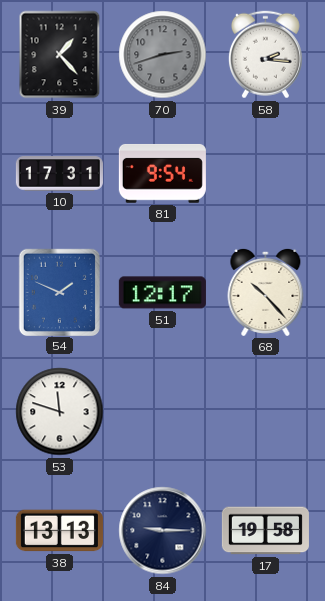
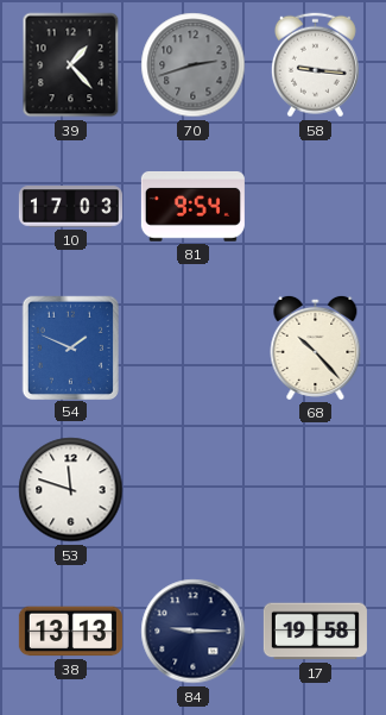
58: 2:16 -> 9:16 (315, 65)
10: 17:31 -> 17:03 (70, 207)
51: 12:17 -> none (162, 293)
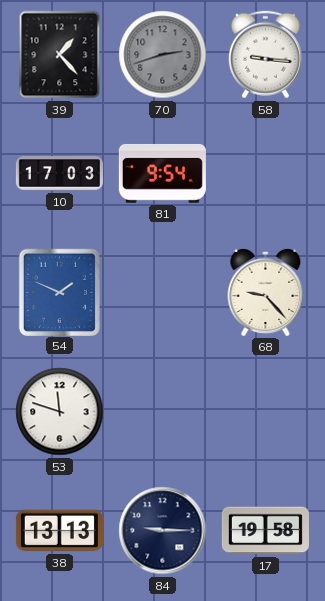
68: 10:23 -> 9:23 (266, 292)
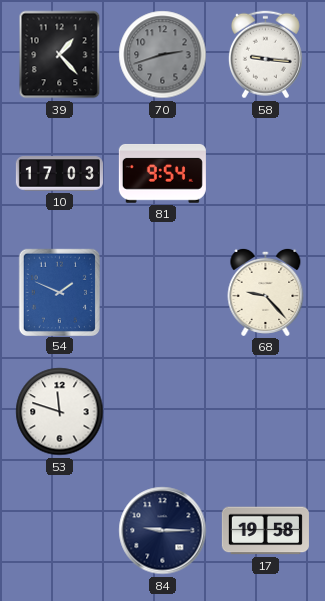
38: 13:13 -> none (59, 531)
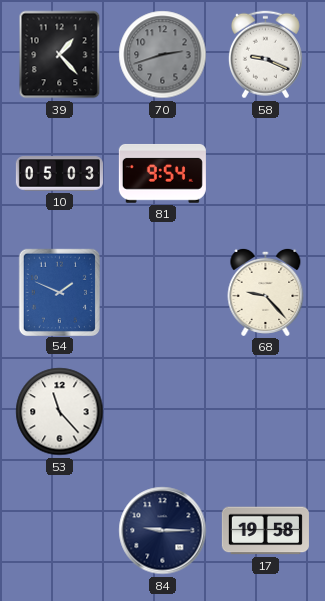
58: 9:16 -> 9:19 (265, 55)
10: 17:03 -> 05:03 (59, 174)
53: 11:48 -> 11:23 (60, 412)
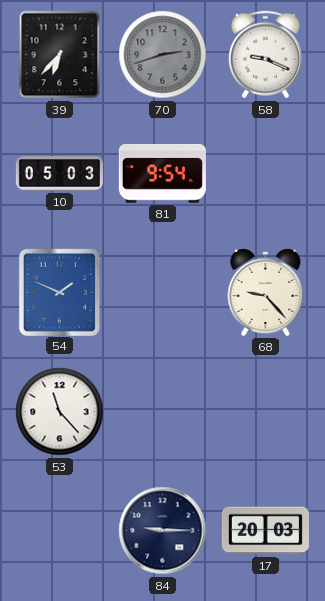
39: 1:23 -> 6:37 (60, 55)
17: 19:58 -> 20:03 (265, 531)
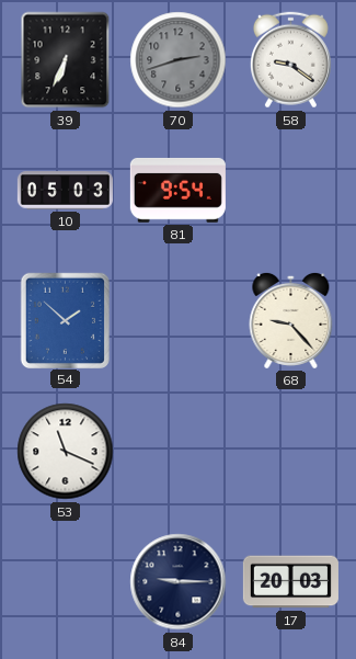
39: 6:37 -> 6:34 (66, 60)
58: 9:19 -> 9:21 (290, 60)
54: 1:49 -> 1:52 (65, 320)
53: 11:23 -> 11:19 (66, 452)
